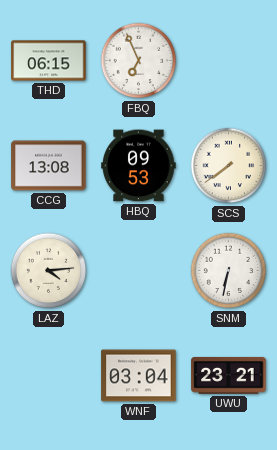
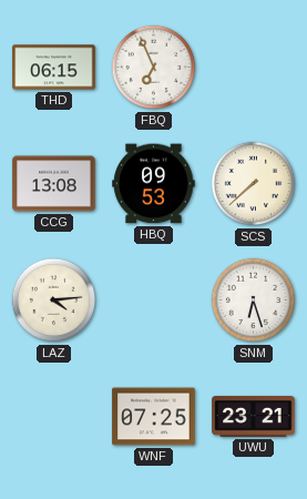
SCS: 7:39 -> 7:38 (254, 184)
SNM: 6:32 -> 6:27 (254, 301)
WNF: 03:04 -> 07:25 (154, 417)
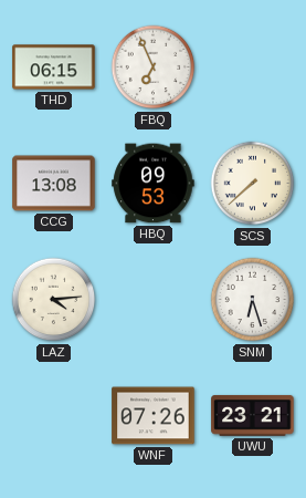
WNF: 07:25 -> 07:26 (154, 416)
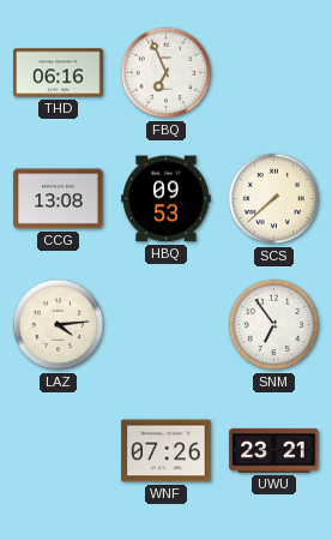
THD: 06:15 -> 06:16 (59, 73)
SNM: 6:27 -> 6:54 (274, 325)
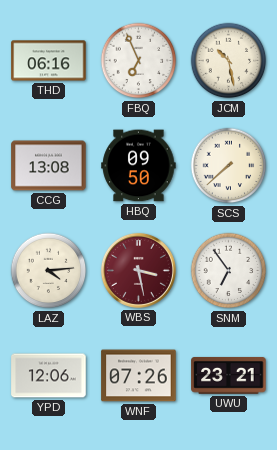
JCM: none -> 10:28 (229, 61)
HBQ: 09:53 -> 09:50 (139, 166)
WBS: none -> 3:28 (138, 270)
YPD: none -> 12:06 (49, 376)
